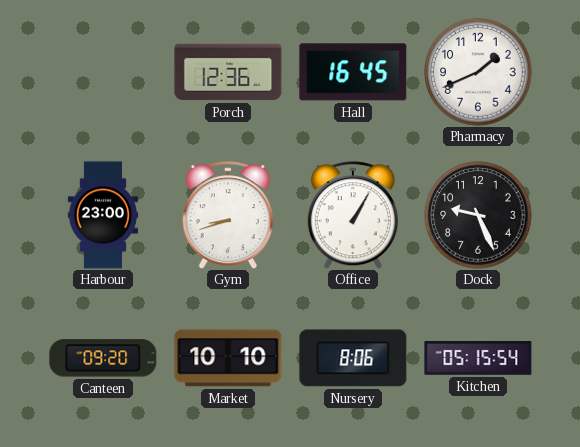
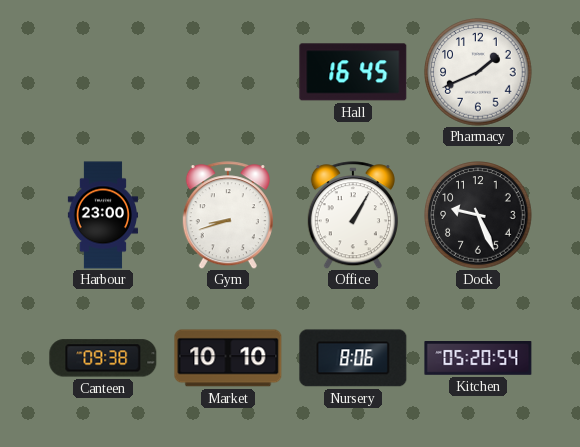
Porch: 12:36 -> none (228, 72)
Canteen: 09:20 -> 09:38 (103, 358)
Kitchen: 05:15 -> 05:20 (478, 359)
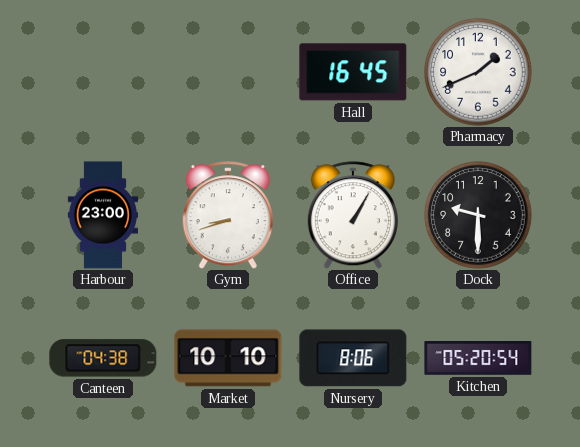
Dock: 9:26 -> 9:30 (478, 215)
Canteen: 09:38 -> 04:38 (103, 358)
